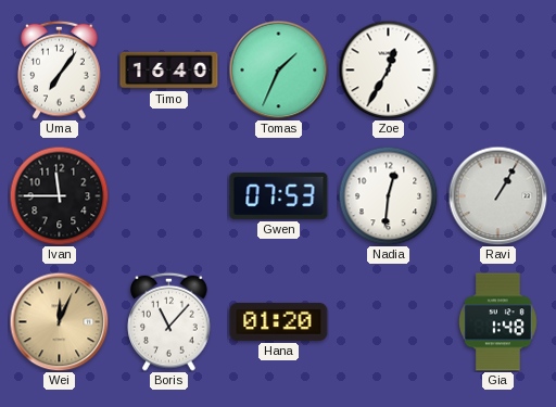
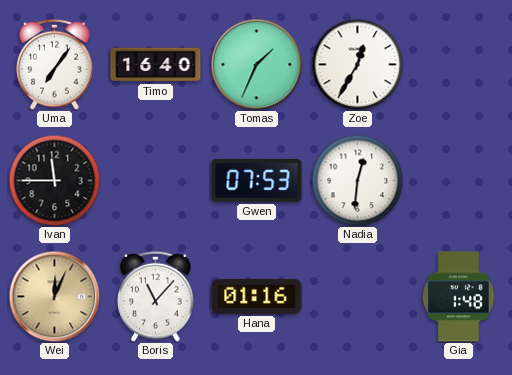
Ravi: 1:05 -> none (497, 195)
Hana: 01:20 -> 01:16 (257, 296)
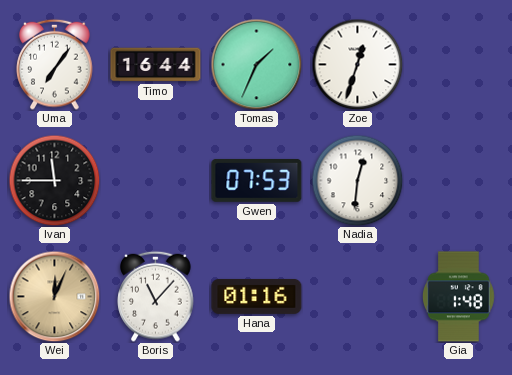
Timo: 16:40 -> 16:44 (156, 65)
Zoe: 12:35 -> 12:33 (357, 64)
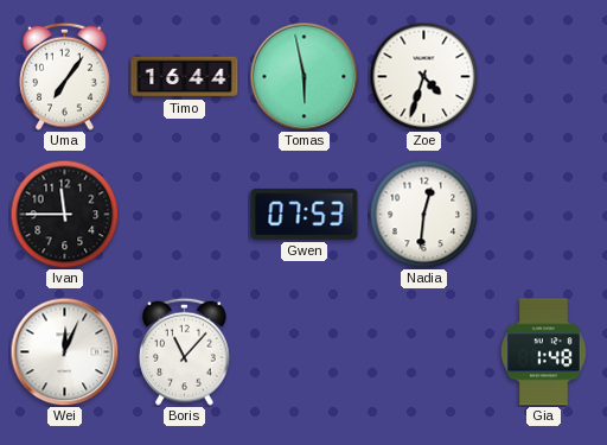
Tomas: 1:34 -> 5:58 (303, 76)
Zoe: 12:33 -> 4:33 (423, 76)
Wei dial: champagne -> white (64, 351)
Hana: 01:16 -> none (257, 296)
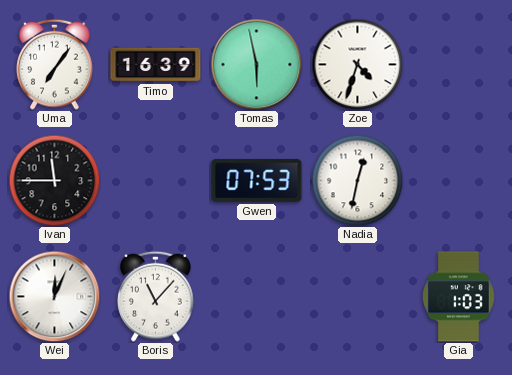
Timo: 16:44 -> 16:39 (156, 65)
Nadia: 12:31 -> 12:32 (357, 180)
Gia: 1:48 -> 1:03 (459, 297)
